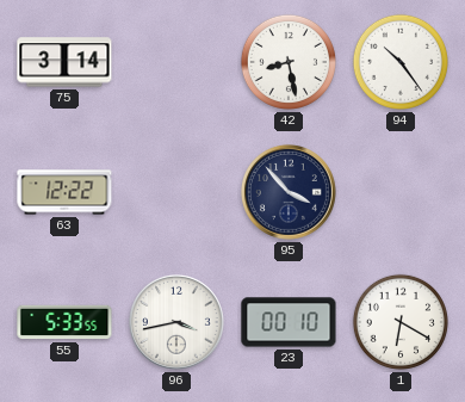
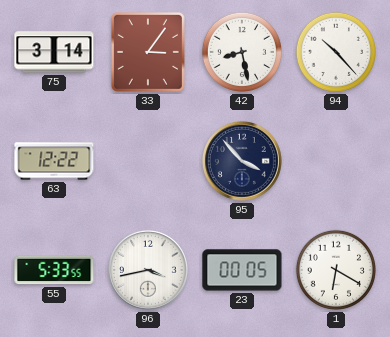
33: none -> 3:06 (148, 52)
94: 10:24 -> 10:23 (336, 52)
23: 00:10 -> 00:05 (242, 270)
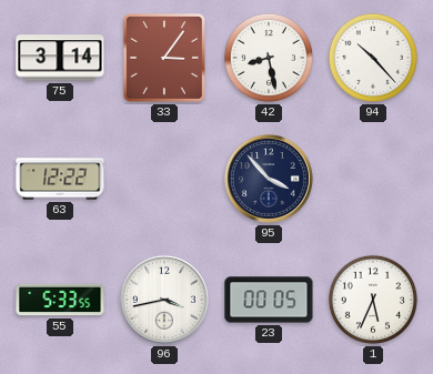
1: 6:20 -> 5:34 (373, 300)
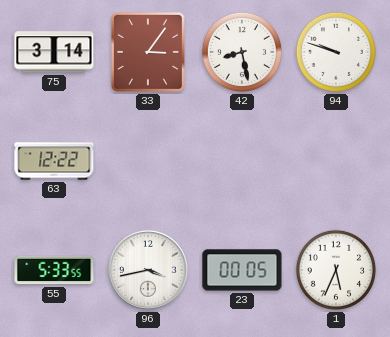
94: 10:23 -> 9:48 (336, 52)
95: 3:53 -> none (269, 179)
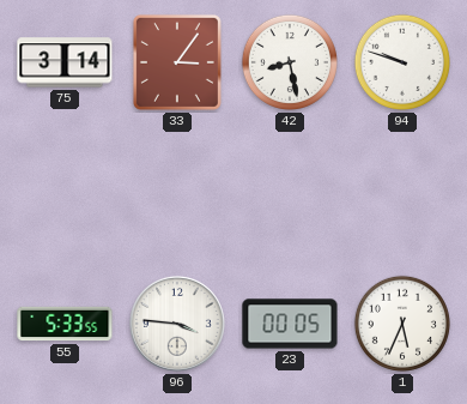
63: 12:22 -> none (54, 161)
96: 3:43 -> 3:46 (177, 324)
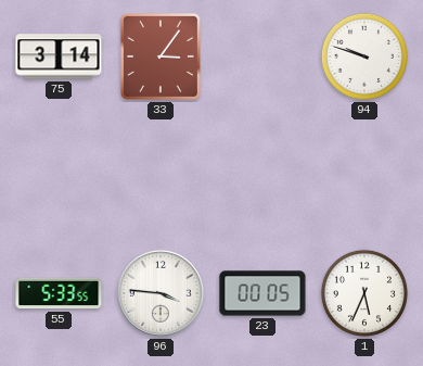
42: 8:28 -> none (290, 62)
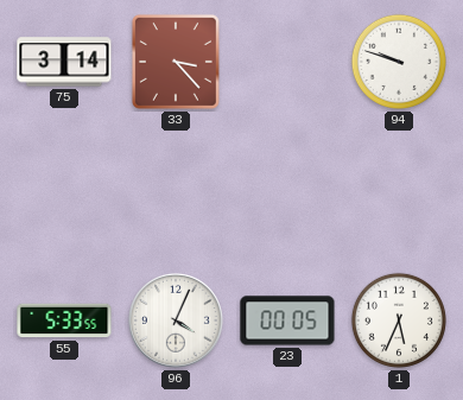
33: 3:06 -> 3:23 (176, 62)
96: 3:46 -> 4:04 (176, 320)
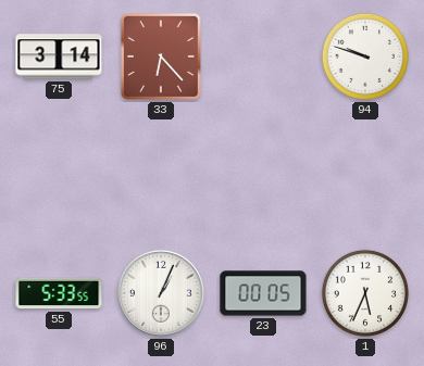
33: 3:23 -> 6:23 (161, 56)
96: 4:04 -> 1:04 (161, 293)
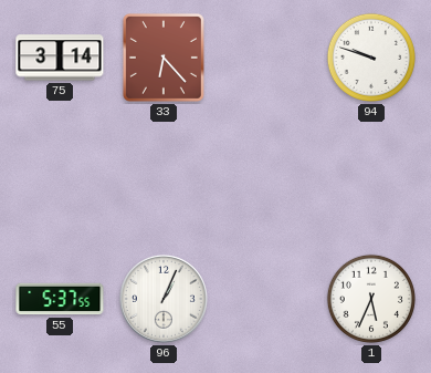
55: 5:33 -> 5:37 (60, 299)
23: 00:05 -> none (263, 293)
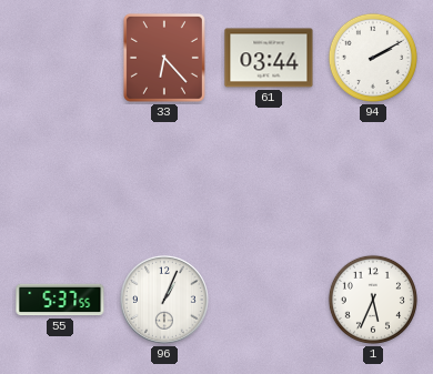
75: 3:14 -> none (60, 58)
61: none -> 03:44 (269, 58)
94: 9:48 -> 2:10 (373, 58)
